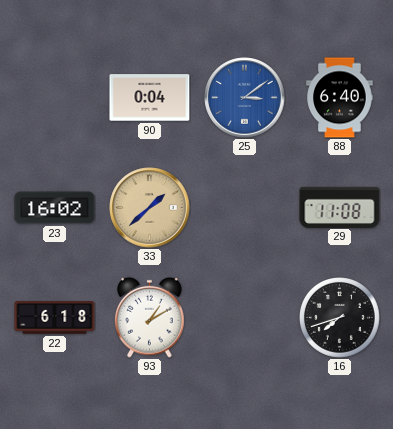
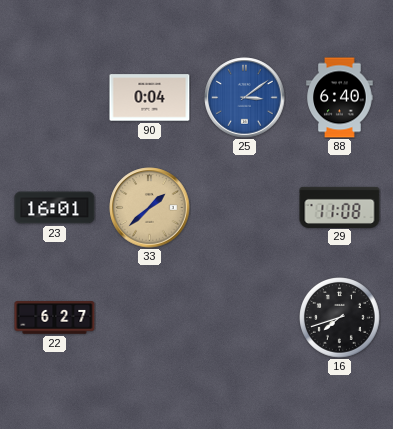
23: 16:02 -> 16:01 (55, 208)
22: 6:18 -> 6:27 (55, 318)
93: 1:10 -> none (150, 317)
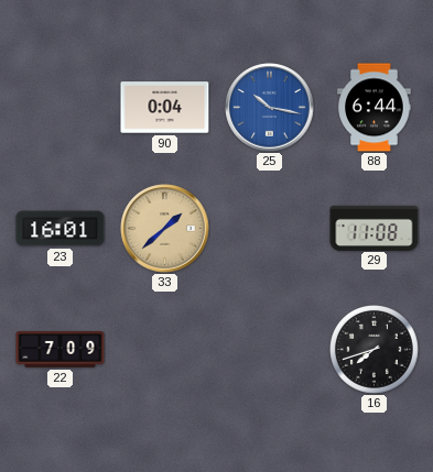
25: 3:09 -> 10:17 (270, 108)
88: 6:40 -> 6:44 (375, 108)
22: 6:27 -> 7:09 (61, 350)
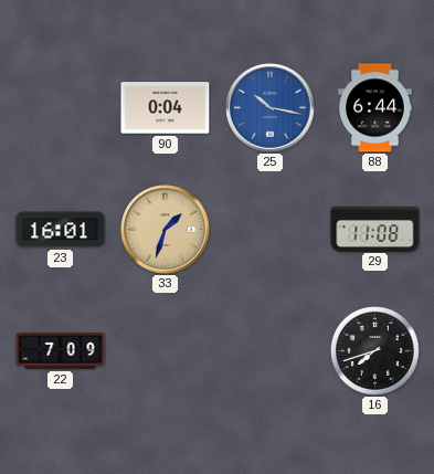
33: 1:38 -> 1:33 (166, 230)
